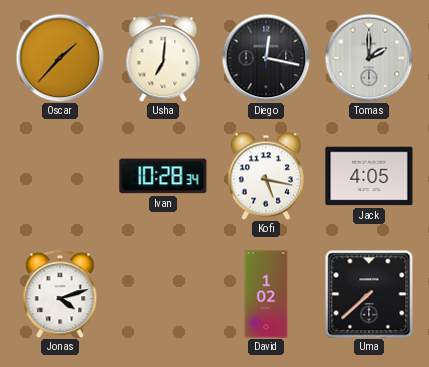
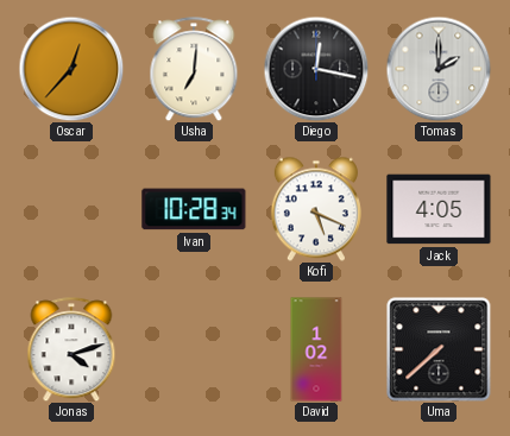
Oscar: 1:37 -> 12:37 (71, 69)
Kofi: 5:17 -> 5:19 (316, 209)
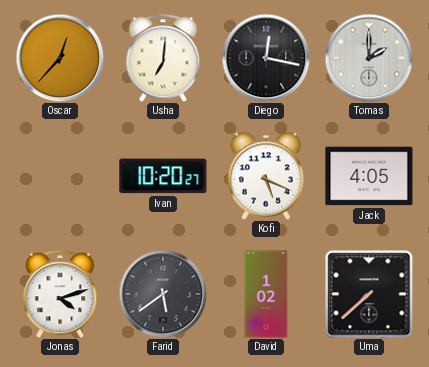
Ivan: 10:28 -> 10:20 (163, 176)
Farid: none -> 5:39 (163, 294)
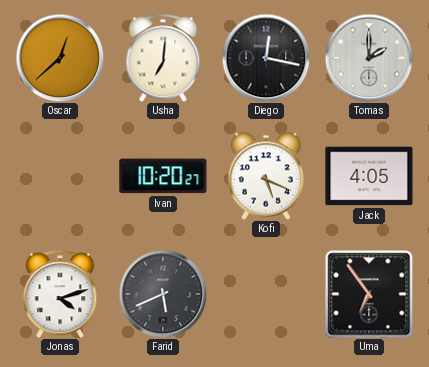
Oscar: 12:37 -> 12:38 (60, 58)
Farid: 5:39 -> 5:41 (163, 294)
David: 1:02 -> none (266, 294)
Uma: 7:38 -> 6:54 (369, 294)
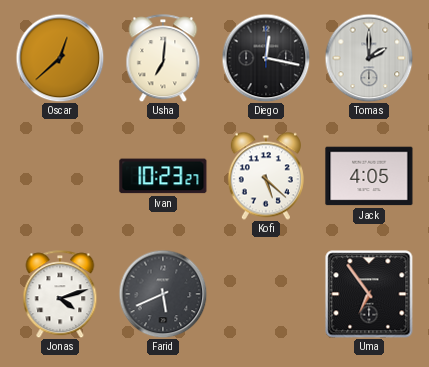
Ivan: 10:20 -> 10:23 (163, 176)
Kofi: 5:19 -> 5:22 (266, 176)
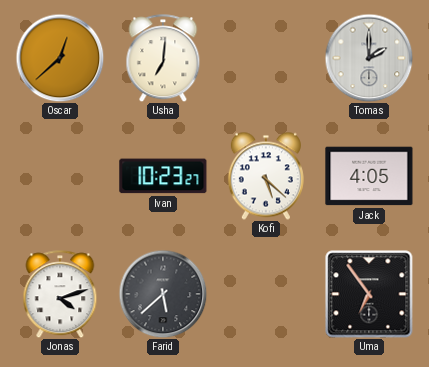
Diego: 12:17 -> none (266, 58)
Farid: 5:41 -> 5:38 (163, 294)
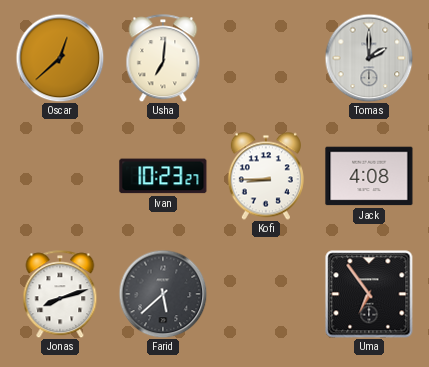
Kofi: 5:22 -> 8:45 (266, 176)
Jack: 4:05 -> 4:08 (369, 176)
Jonas: 4:12 -> 8:12 (60, 294)
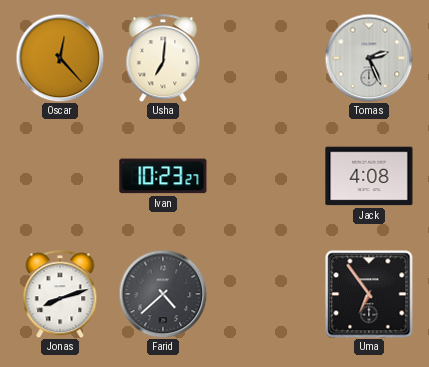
Oscar: 12:38 -> 12:23 (60, 58)
Tomas: 2:00 -> 2:26 (369, 58)
Kofi: 8:45 -> none (266, 176)
Farid: 5:38 -> 4:38 (163, 294)
